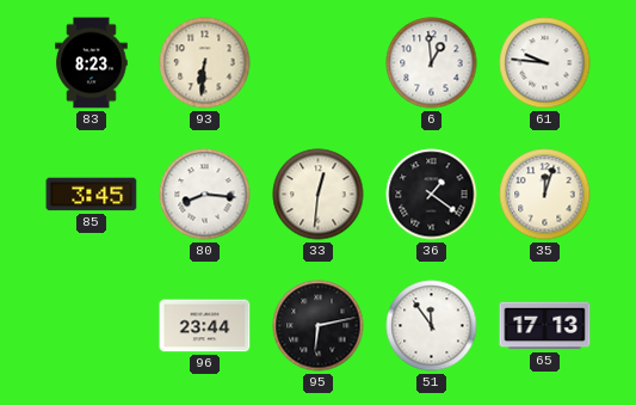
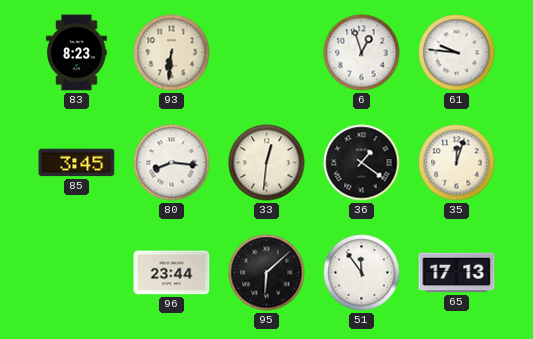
6: 12:59 -> 12:57 (362, 53)
95: 6:13 -> 6:08 (267, 273)
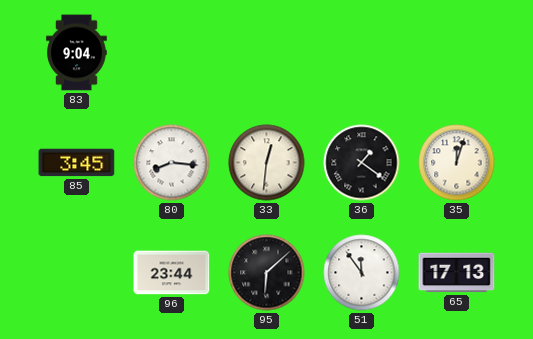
83: 8:23 -> 9:04 (77, 53)
93: 6:31 -> none (172, 53)
6: 12:57 -> none (362, 53)
61: 9:46 -> none (457, 53)
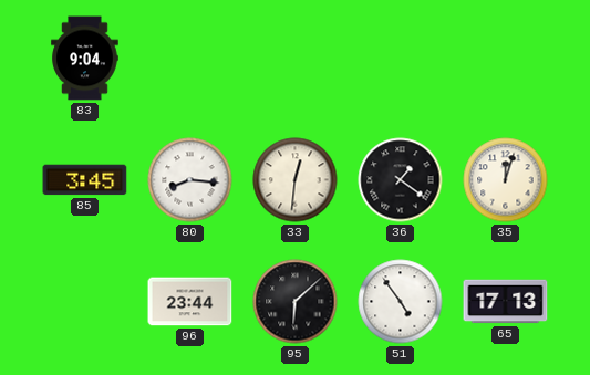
51: 11:54 -> 4:54 (401, 302)
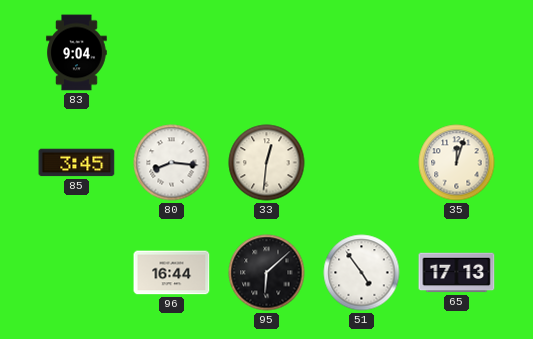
36: 1:21 -> none (401, 180)
96: 23:44 -> 16:44 (172, 273)
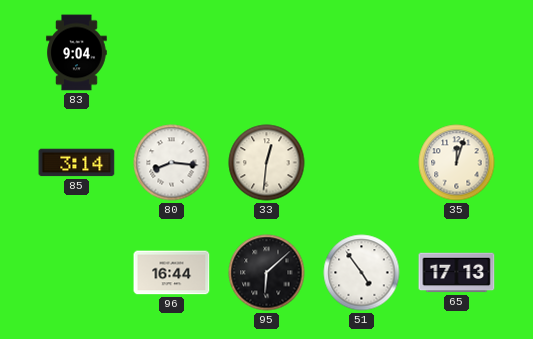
85: 3:45 -> 3:14 (77, 163)
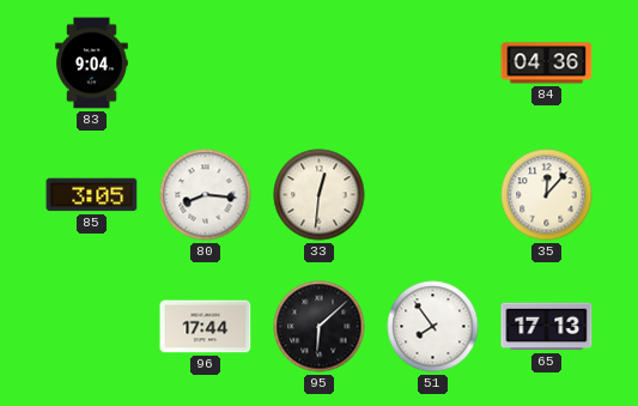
84: none -> 04:36 (547, 63)
85: 3:14 -> 3:05 (92, 195)
35: 12:03 -> 12:07 (547, 195)
96: 16:44 -> 17:44 (206, 327)
51: 4:54 -> 7:54 (433, 327)
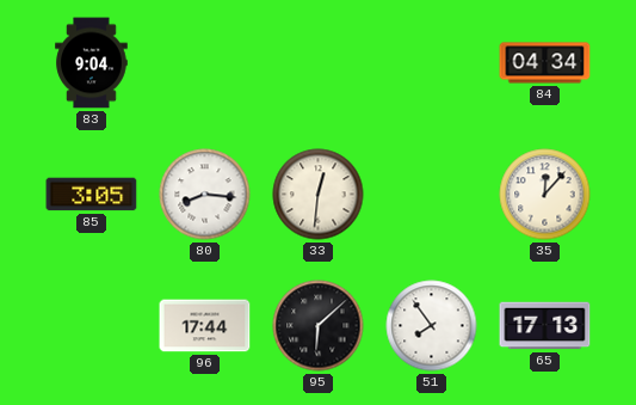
84: 04:36 -> 04:34 (545, 63)
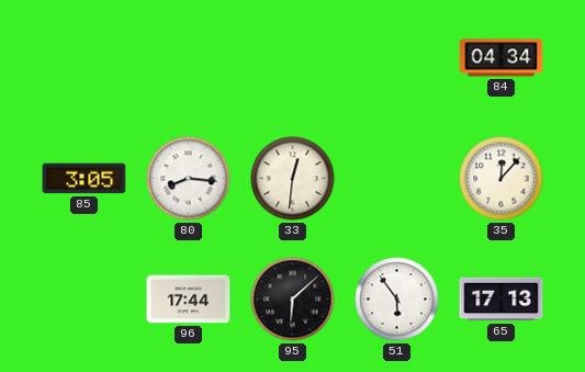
83: 9:04 -> none (92, 63)
51: 7:54 -> 5:54 (397, 300)
